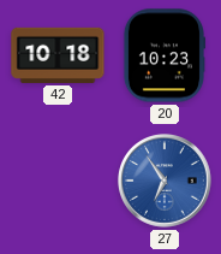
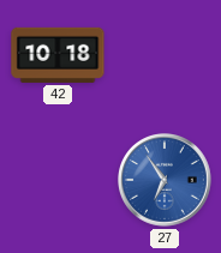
20: 10:23 -> none (163, 55)
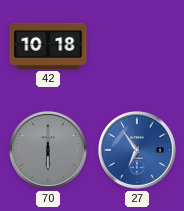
70: none -> 6:00 (49, 151)
